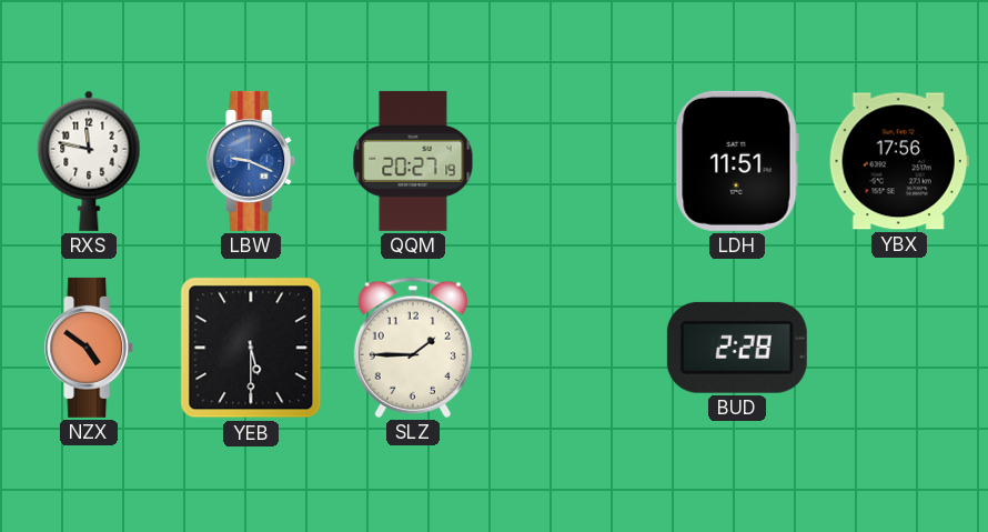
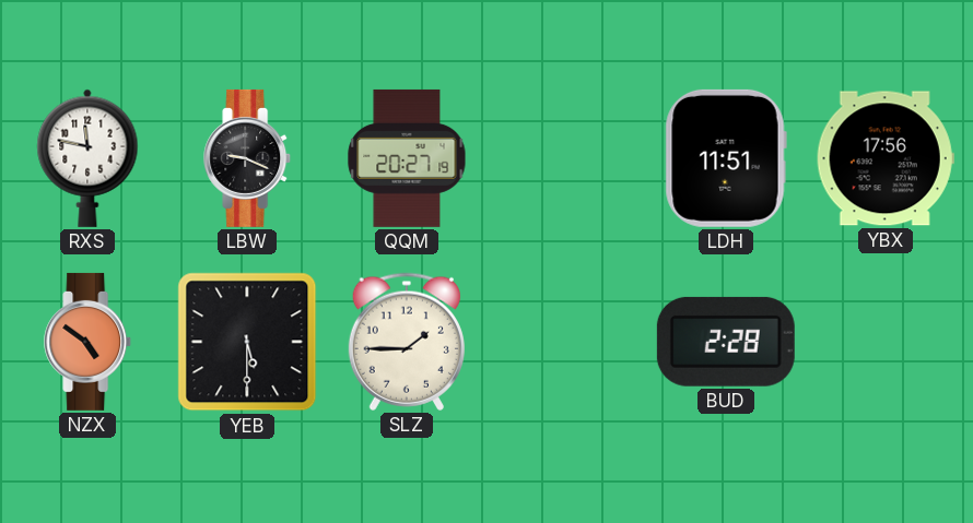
LBW dial: blue -> black (248, 158)
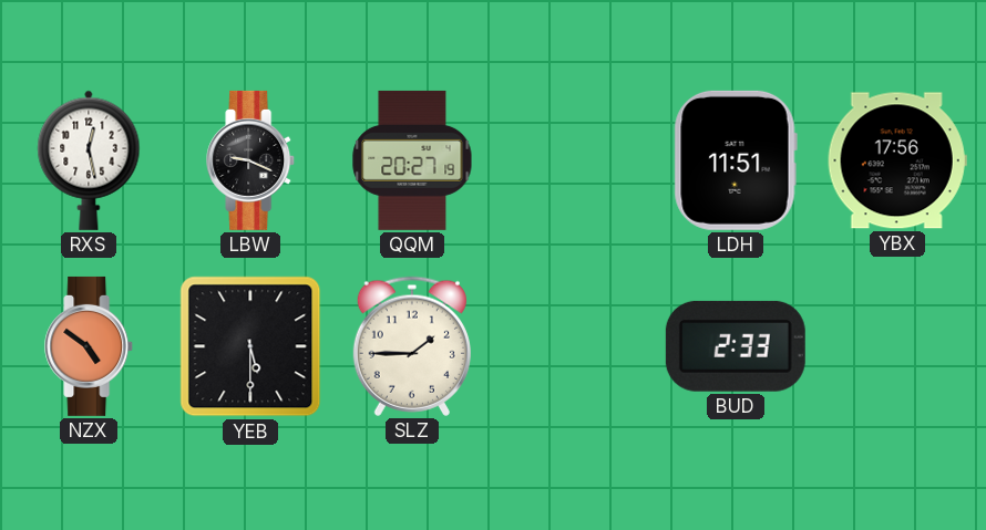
RXS: 11:47 -> 12:28 (89, 160)
BUD: 2:28 -> 2:33 (736, 346)
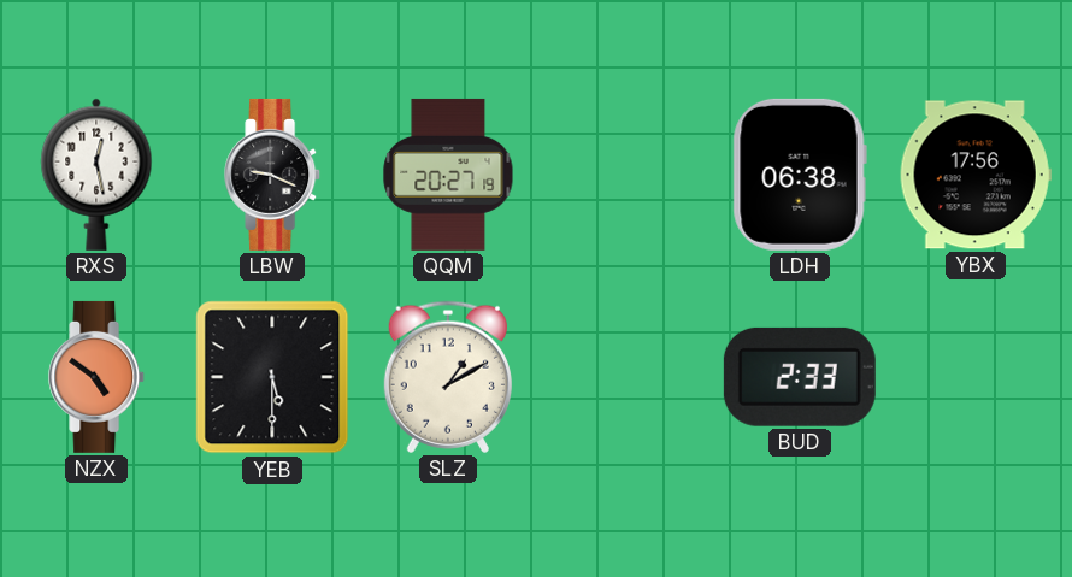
LDH: 11:51 -> 06:38 (800, 175)
SLZ: 1:45 -> 1:10 (448, 377)
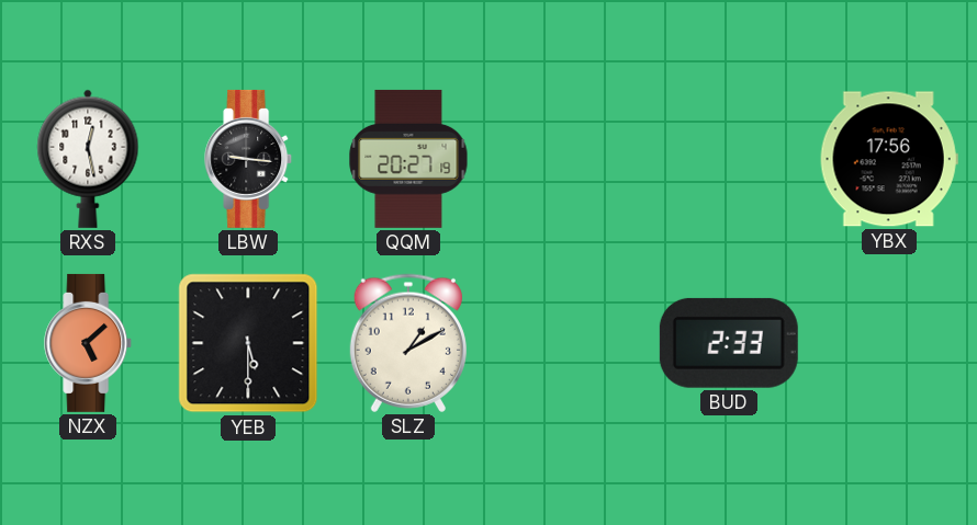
LBW: 9:19 -> 9:16 (249, 159)
LDH: 06:38 -> none (800, 175)
NZX: 4:51 -> 5:08 (89, 343)
